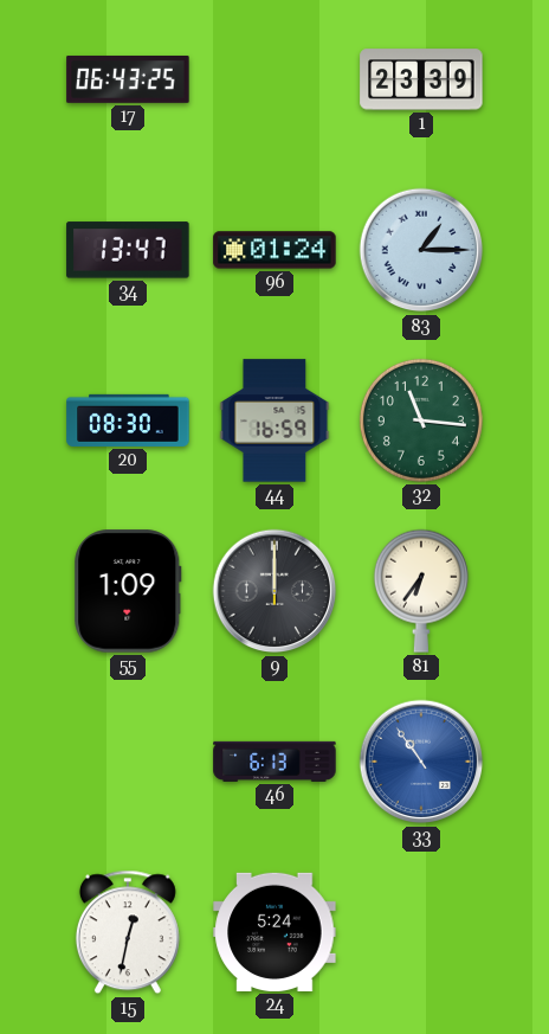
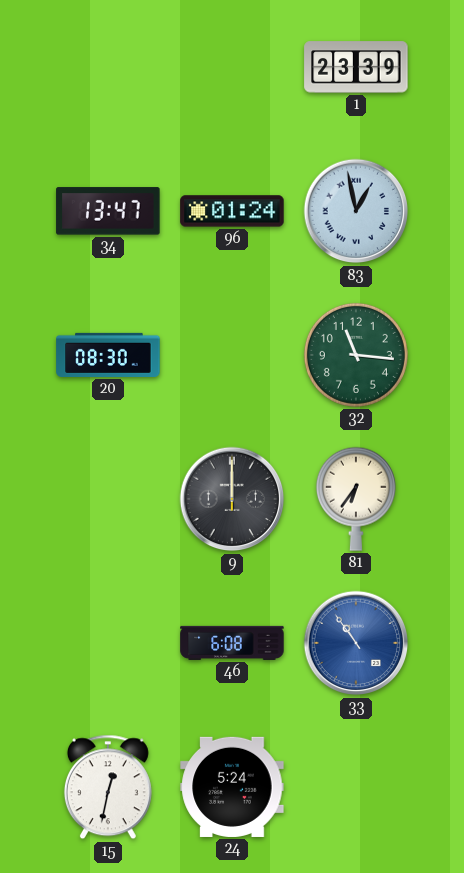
17: 06:43 -> none (128, 79)
83: 1:15 -> 12:58 (356, 211)
44: 16:59 -> none (274, 420)
55: 1:09 -> none (128, 591)
46: 6:13 -> 6:08 (232, 643)
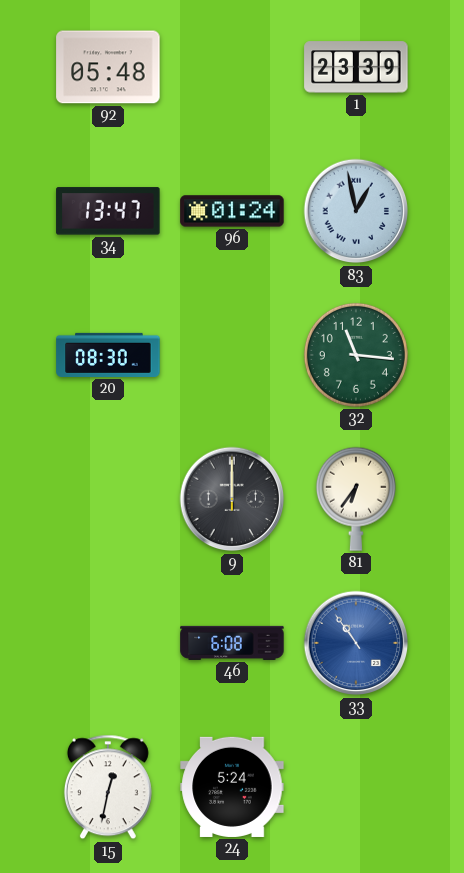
92: none -> 05:48 (108, 67)
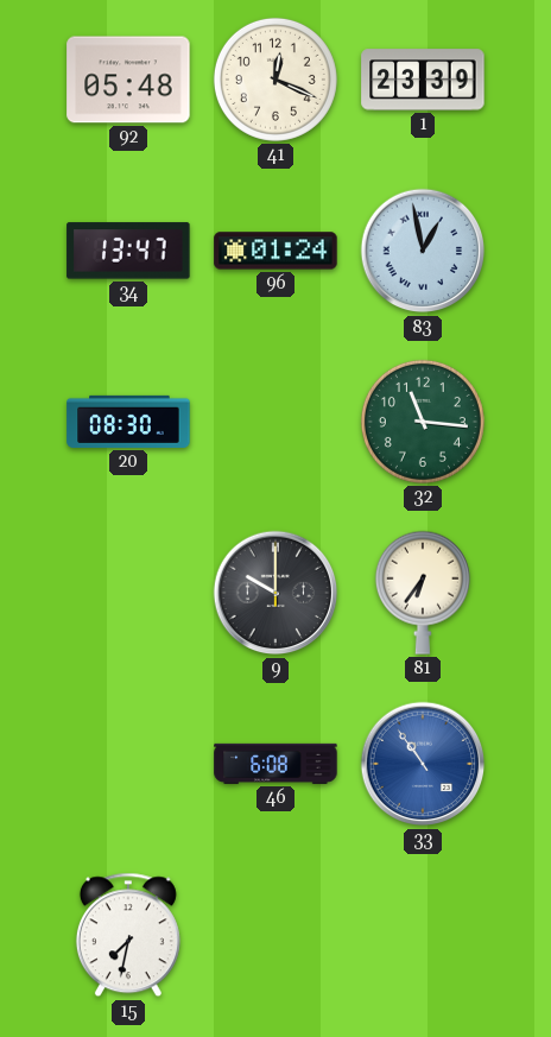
41: none -> 12:19 (275, 80)
9: 12:00 -> 10:00 (275, 593)
15: 12:32 -> 7:32 (128, 935)
24: 5:24 -> none (232, 787)
